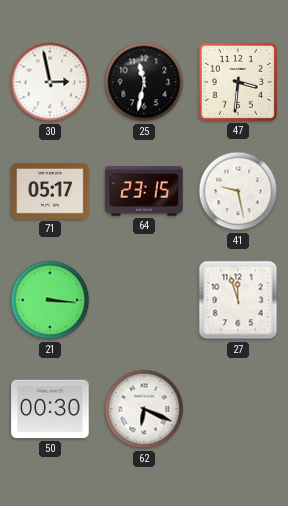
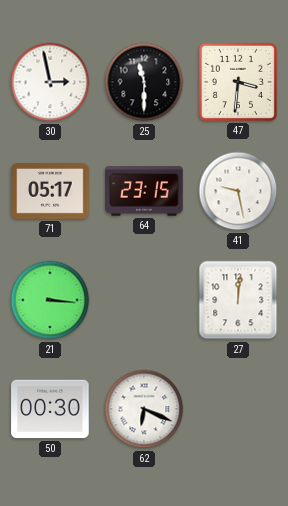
25: 11:32 -> 11:30 (144, 82)
27: 11:57 -> 12:01 (238, 300)
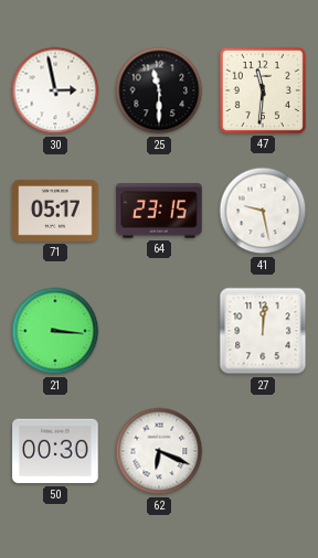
47: 3:31 -> 11:31 (263, 90)
